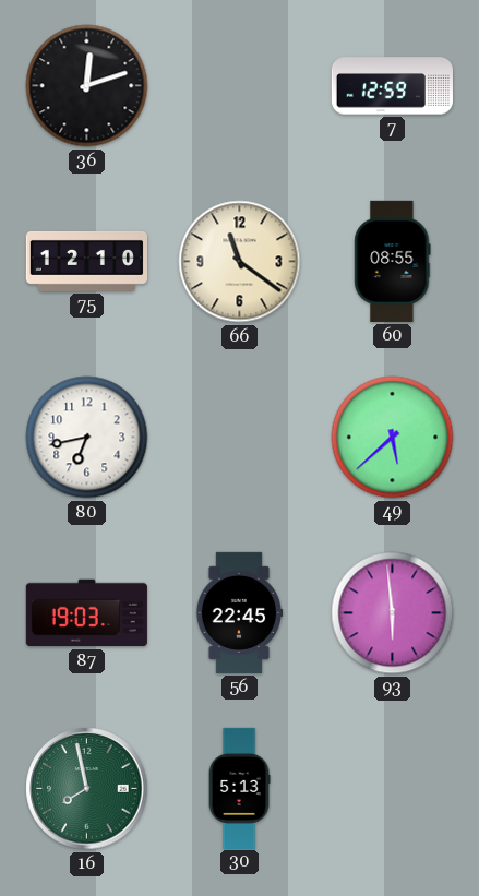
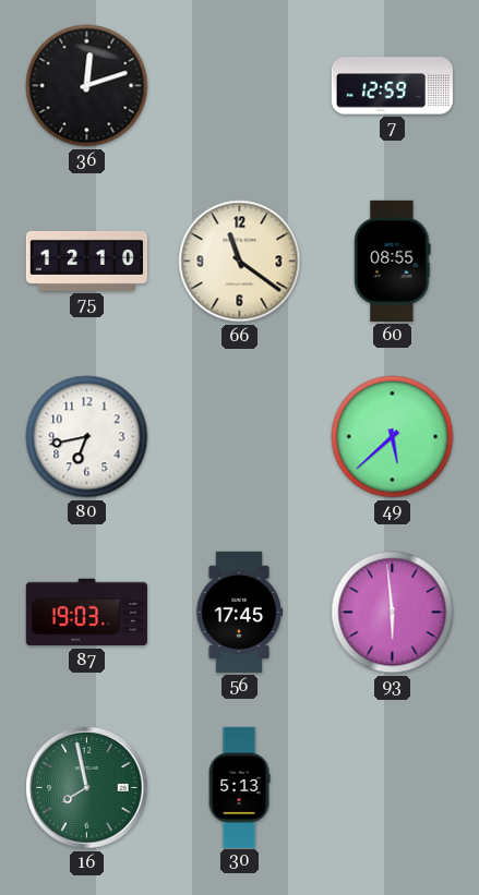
56: 22:45 -> 17:45 (239, 612)
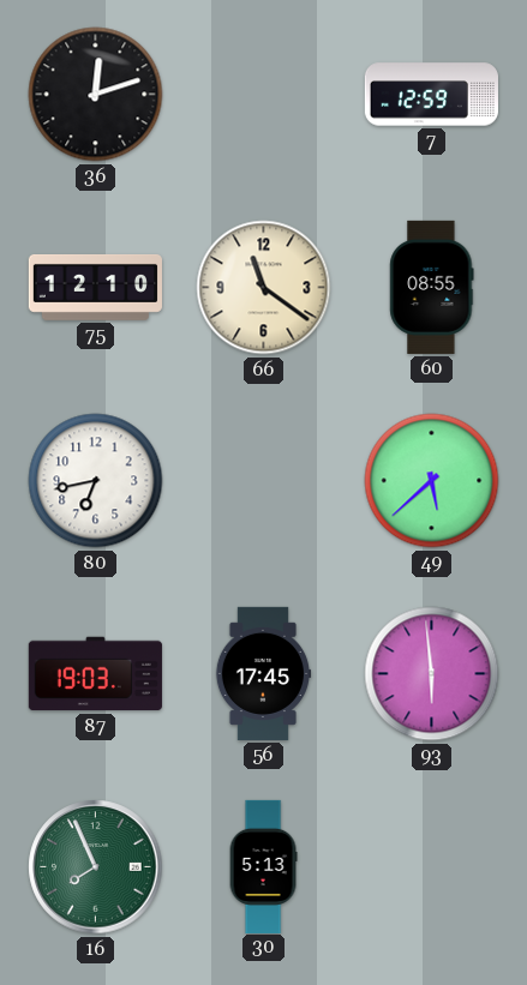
16: 7:58 -> 7:56 (96, 867)
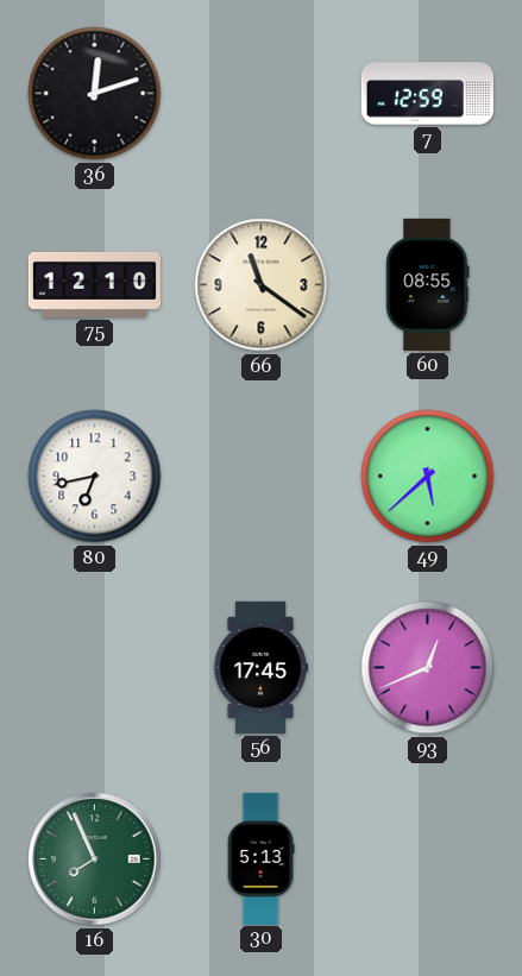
87: 19:03 -> none (95, 674)
93: 5:59 -> 12:41 (428, 668)
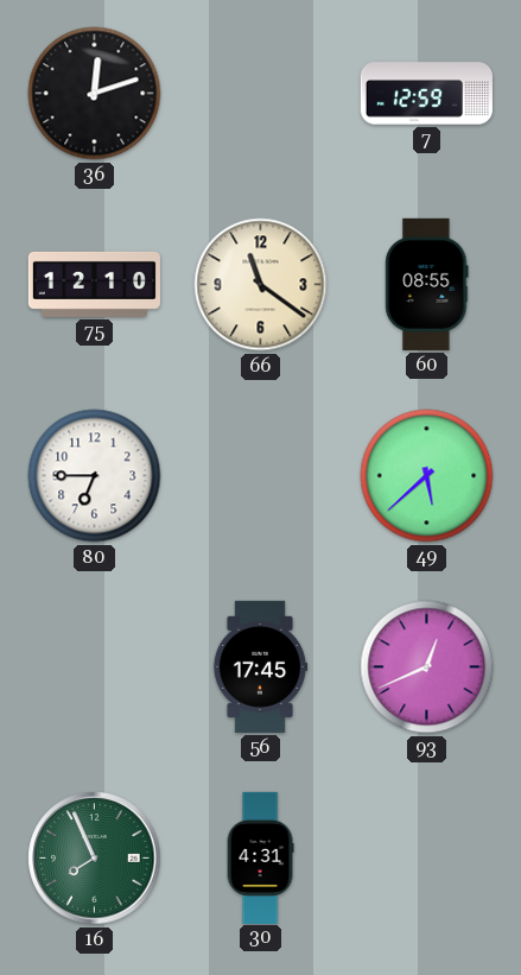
80: 6:43 -> 6:45 (95, 476)
30: 5:13 -> 4:31 (260, 857)
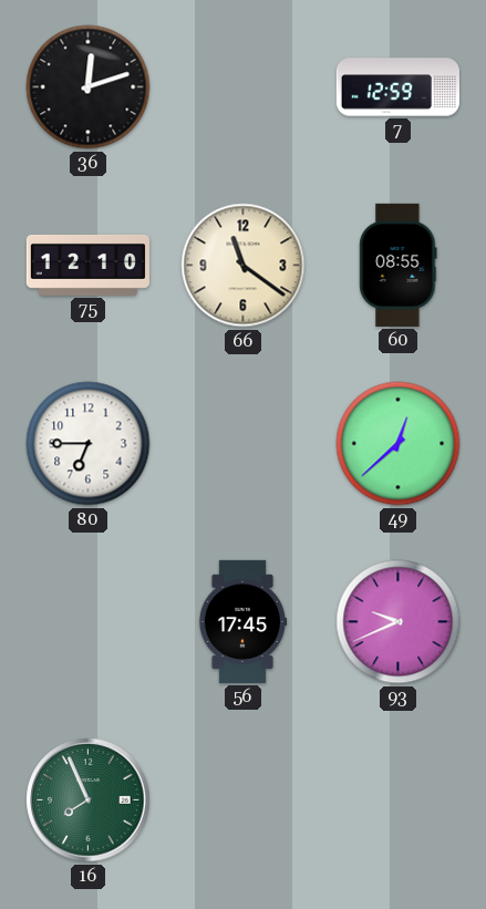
49: 5:38 -> 12:38 (399, 444)
93: 12:41 -> 9:41 (399, 622)
30: 4:31 -> none (260, 857)
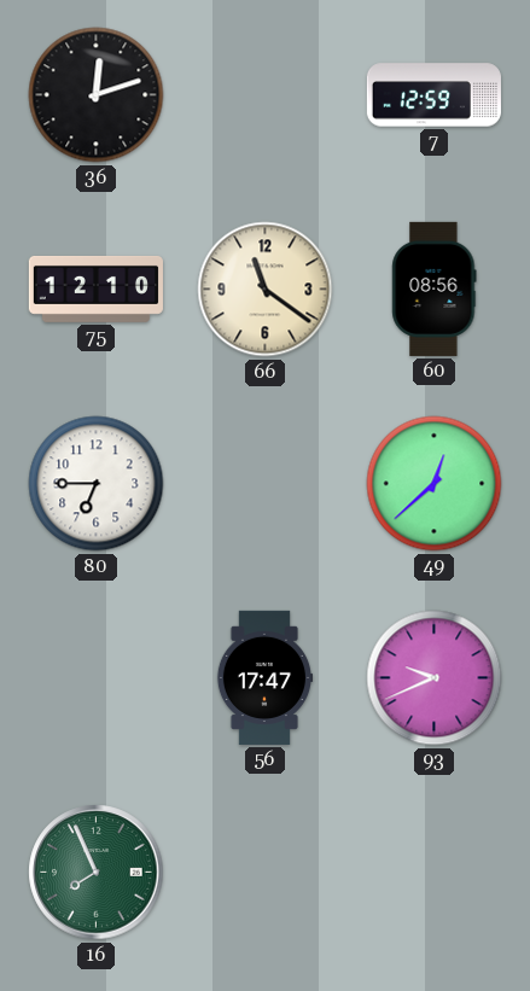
60: 08:55 -> 08:56 (435, 288)
56: 17:45 -> 17:47 (264, 677)
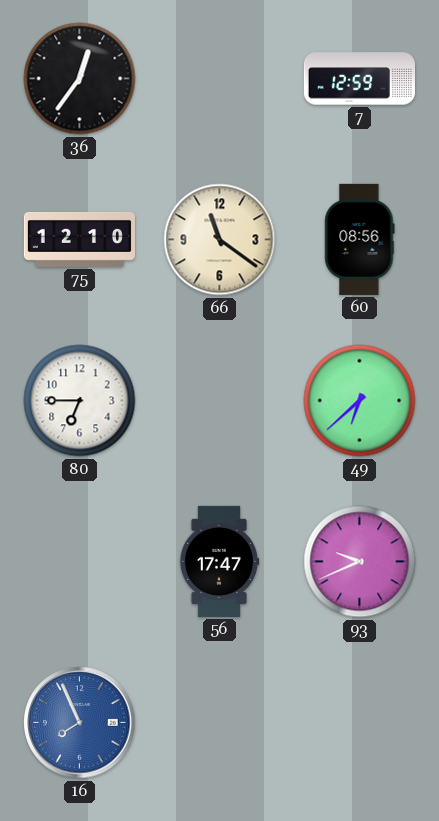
36: 12:12 -> 12:36 (80, 79)
49: 12:38 -> 6:38 (360, 401)
16 dial: green -> blue (80, 723)
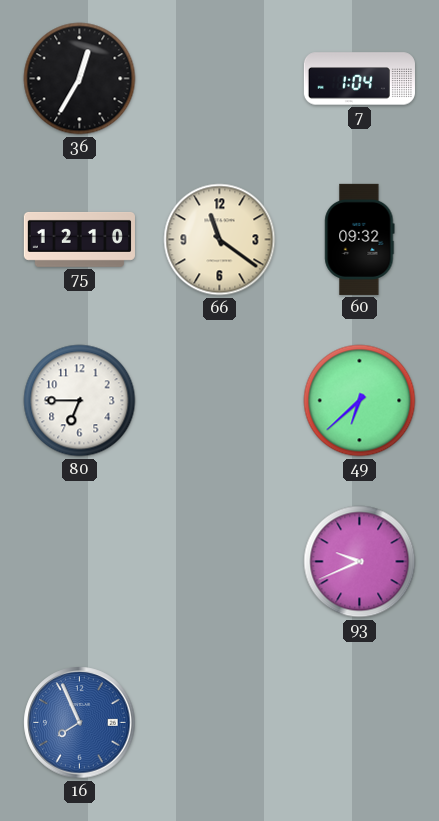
36: 12:36 -> 12:35 (80, 79)
7: 12:59 -> 1:04 (359, 79)
60: 08:56 -> 09:32 (360, 239)
56: 17:47 -> none (219, 561)
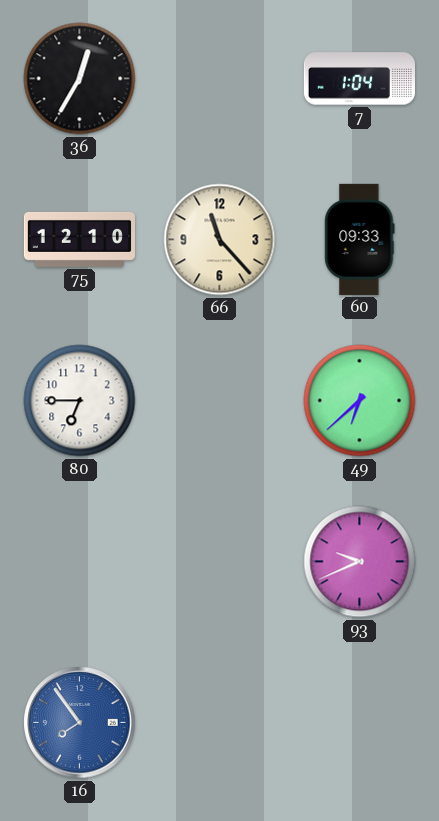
66: 11:21 -> 11:23 (220, 240)
60: 09:32 -> 09:33 (360, 239)
16: 7:56 -> 7:54 (80, 723)
